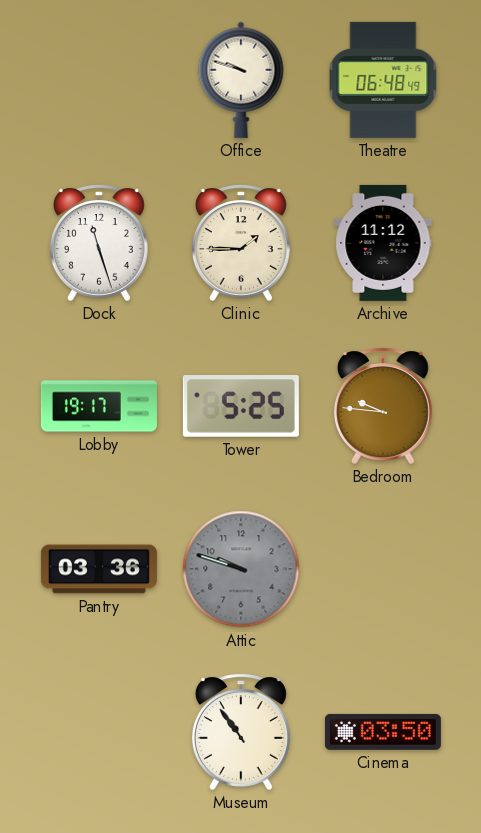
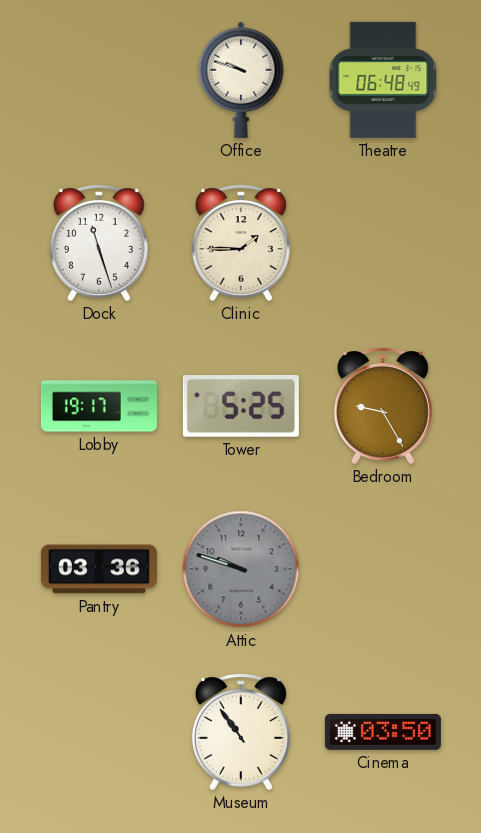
Archive: 11:12 -> none (383, 243)
Bedroom: 9:46 -> 9:25 (383, 406)
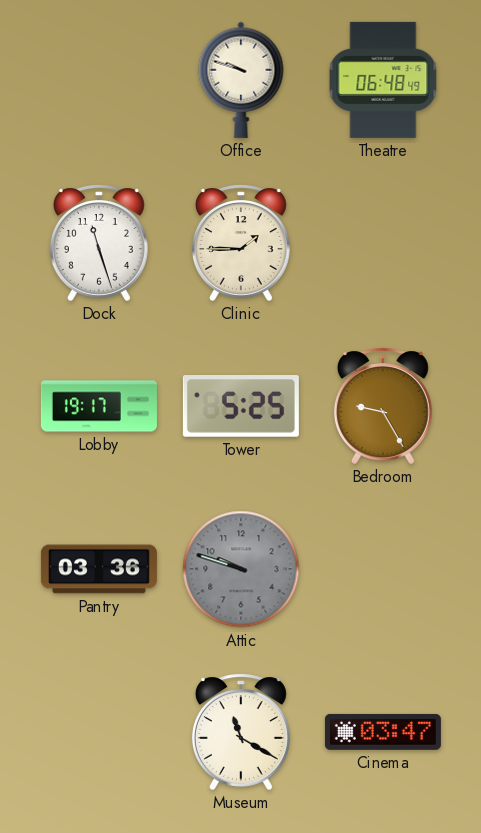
Museum: 10:54 -> 11:20 (241, 732)
Cinema: 03:50 -> 03:47 (383, 732)
